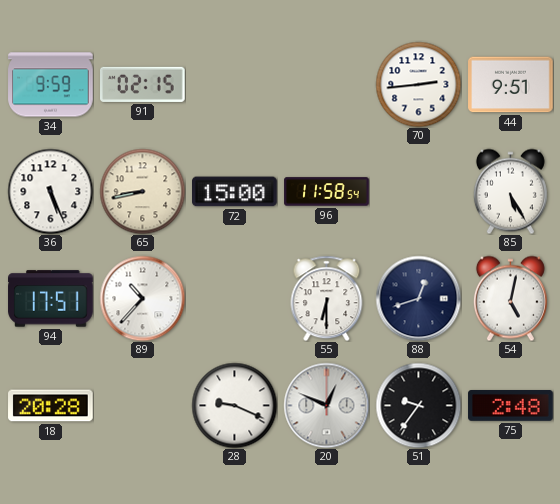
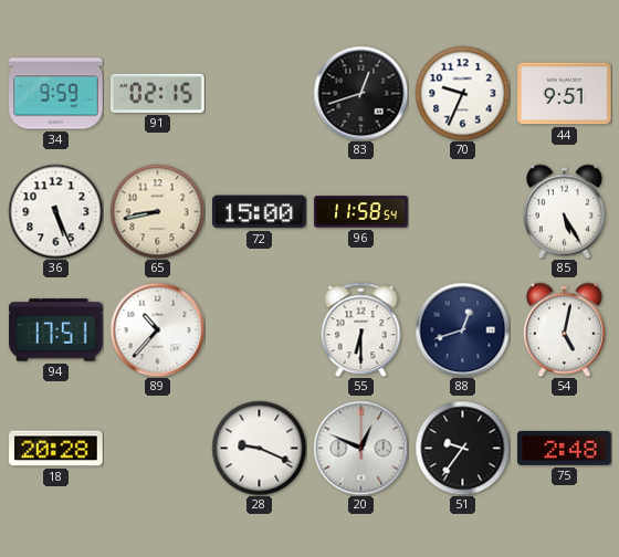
83: none -> 12:42 (360, 93)
70: 2:44 -> 9:34 (462, 93)
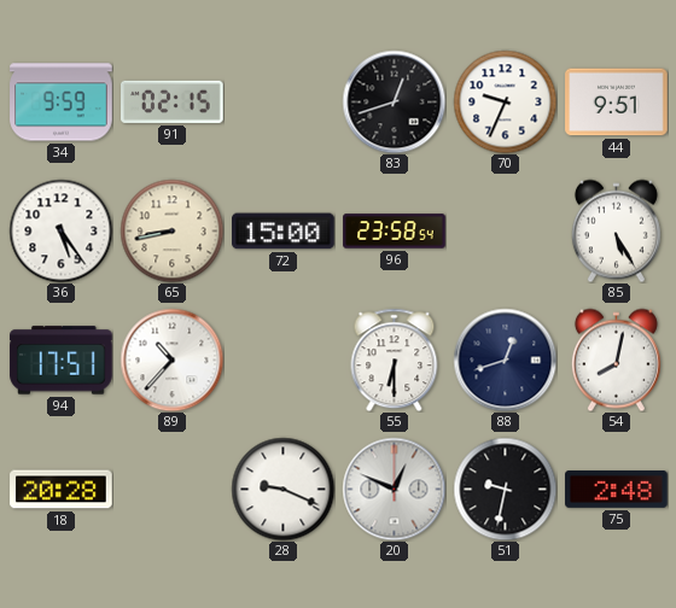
36: 5:26 -> 5:24 (60, 230)
96: 11:58 -> 23:58 (395, 232)
54: 5:02 -> 8:02 (616, 359)
51: 9:36 -> 9:32 (505, 489)
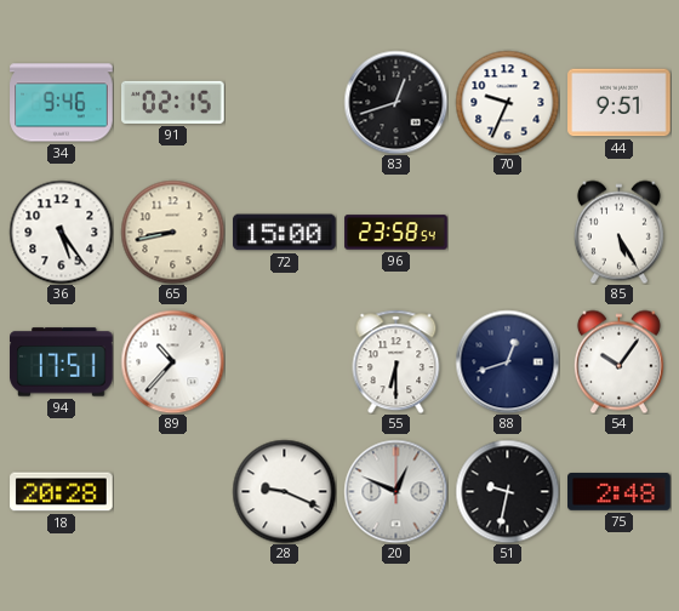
34: 9:59 -> 9:46 (62, 103)
54: 8:02 -> 10:06 (618, 361)
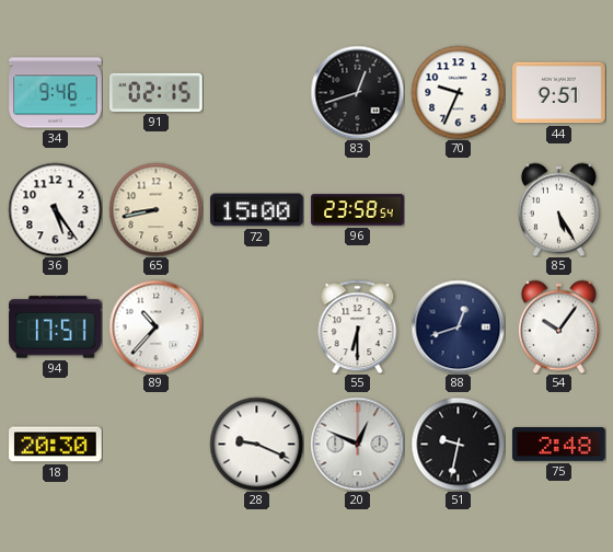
18: 20:28 -> 20:30 (56, 445)
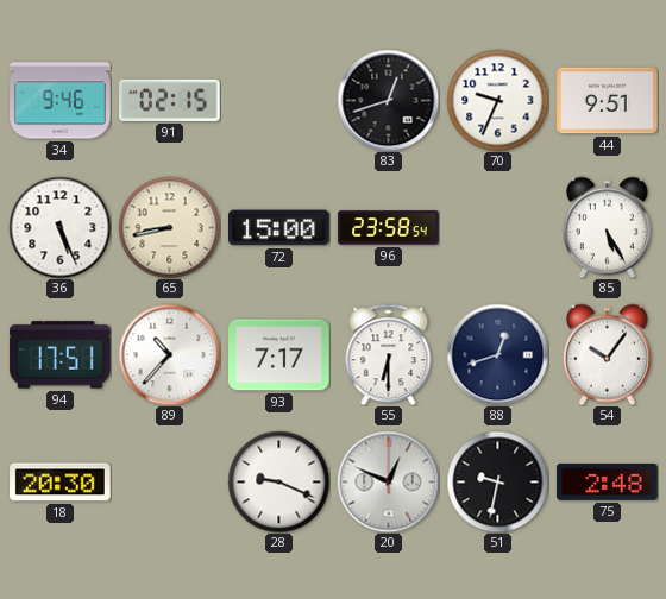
36: 5:24 -> 5:26 (59, 227)
93: none -> 7:17 (279, 355)
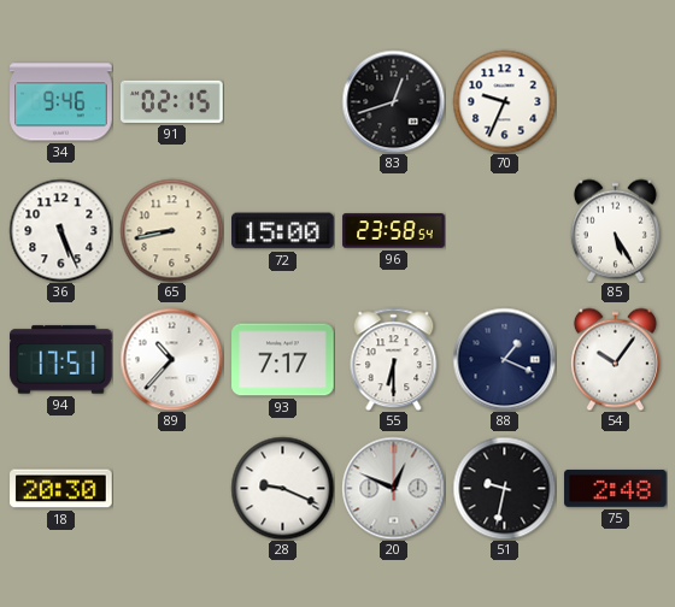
44: 9:51 -> none (608, 101)
88: 12:42 -> 1:19 (504, 359)
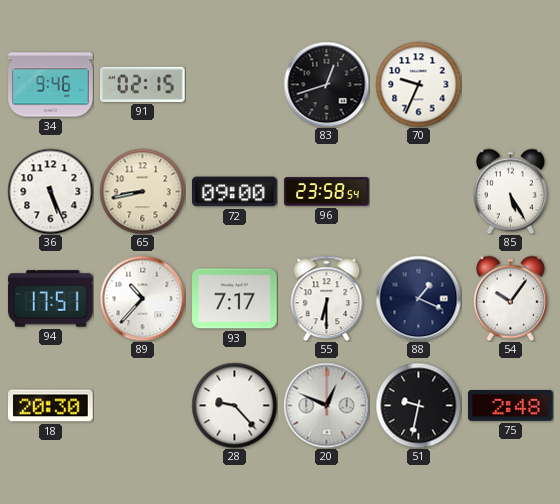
72: 15:00 -> 09:00 (235, 192)
28: 9:19 -> 9:23 (234, 405)
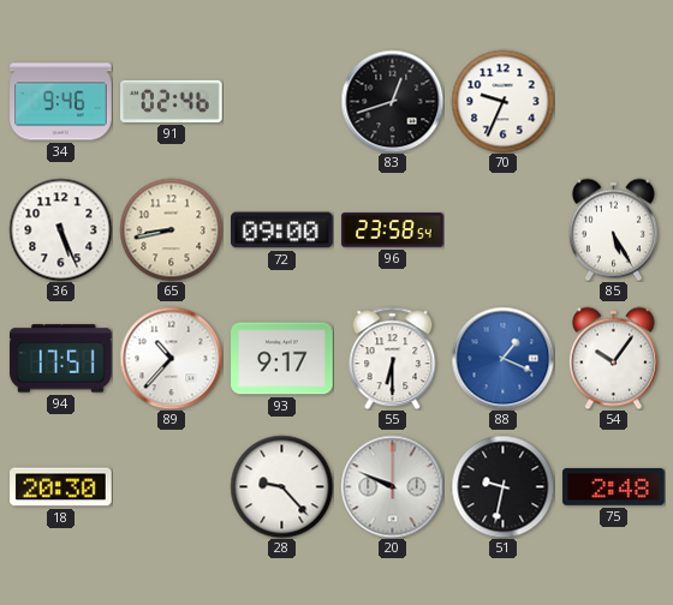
91: 02:15 -> 02:46 (172, 101)
93: 7:17 -> 9:17 (282, 359)
88 dial: navy -> blue (502, 358)
20: 12:49 -> 9:49 (392, 486)
